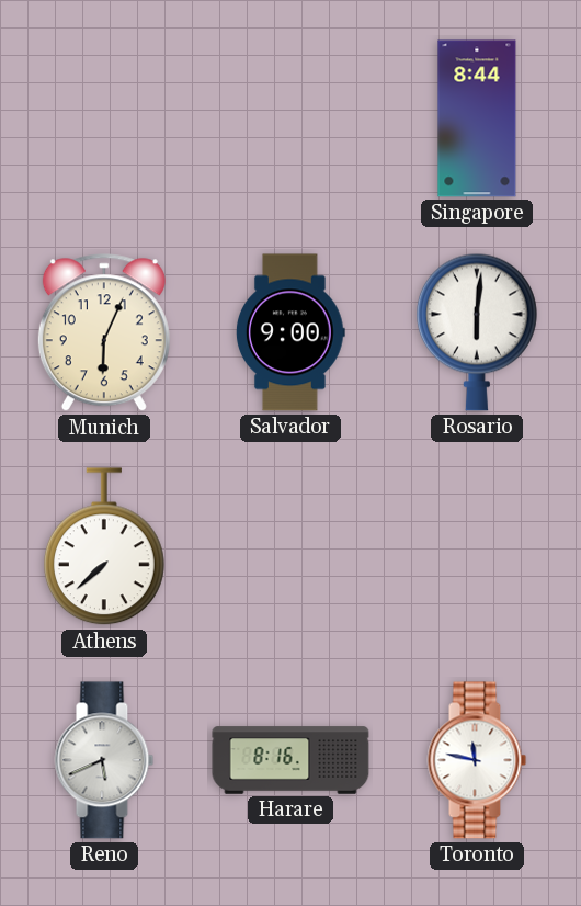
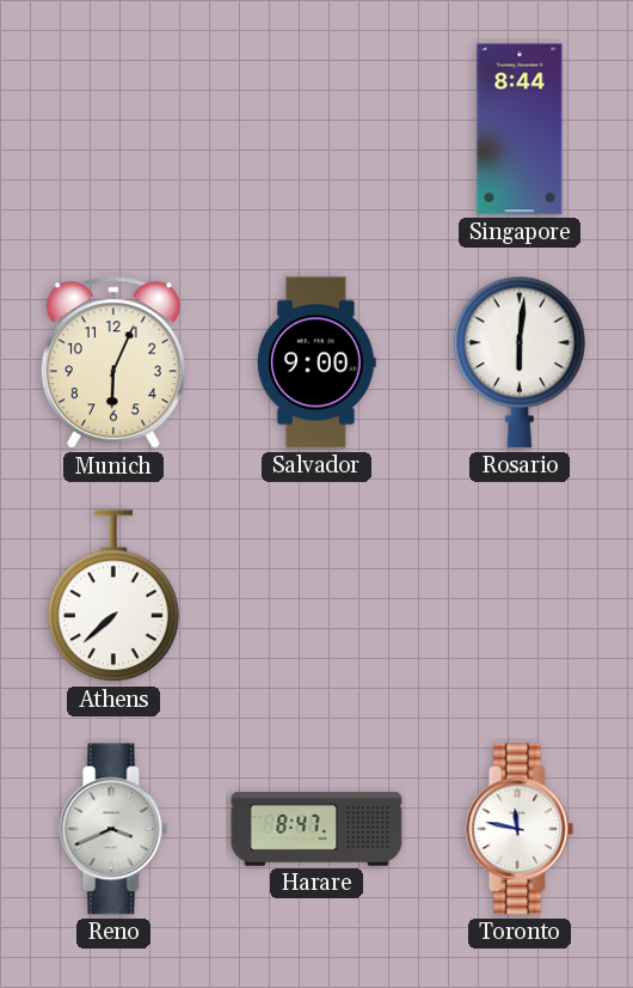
Reno: 5:41 -> 3:41 (113, 829)
Harare: 8:16 -> 8:47 (316, 829)
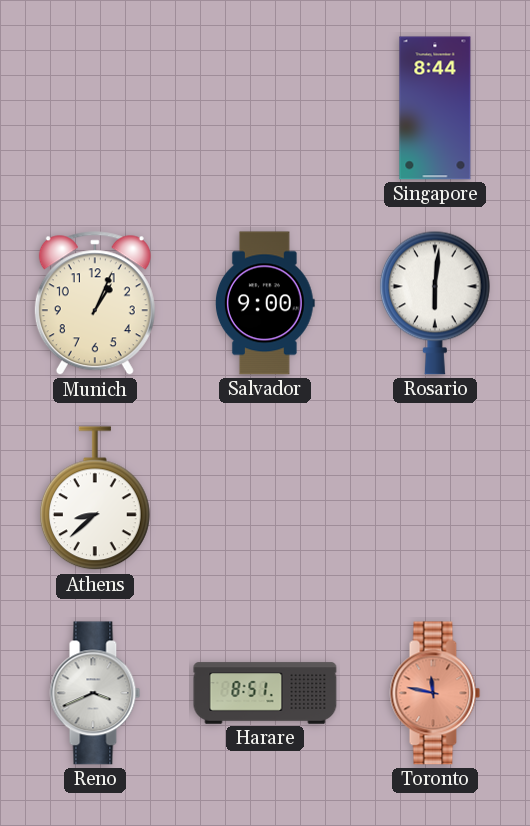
Munich: 6:04 -> 1:04 (95, 304)
Athens: 7:38 -> 8:38 (95, 499)
Harare: 8:47 -> 8:51 (265, 693)
Toronto dial: white -> salmon (435, 693)
